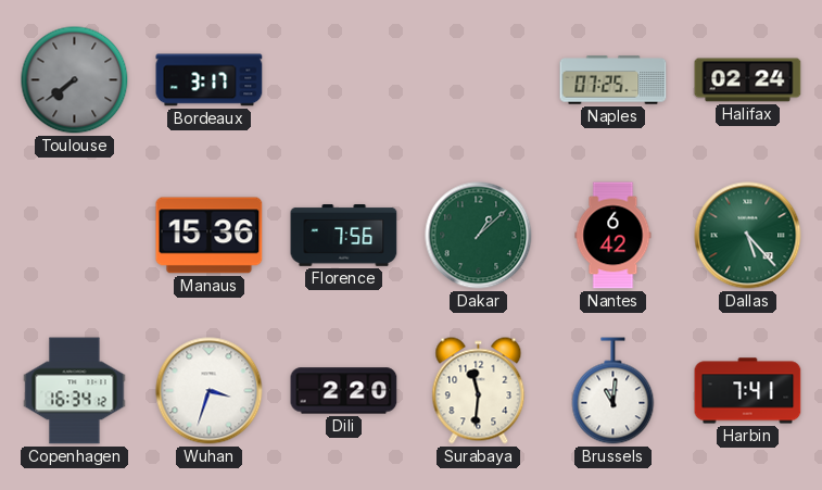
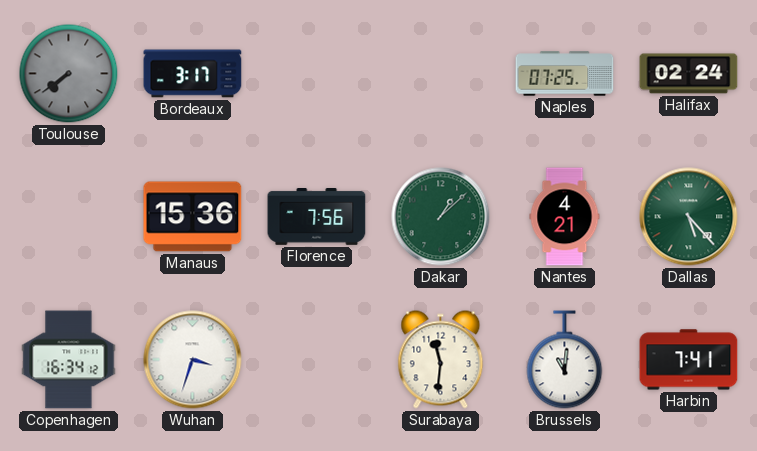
Nantes: 6:42 -> 4:21 (565, 217)
Dili: 2:20 -> none (344, 391)
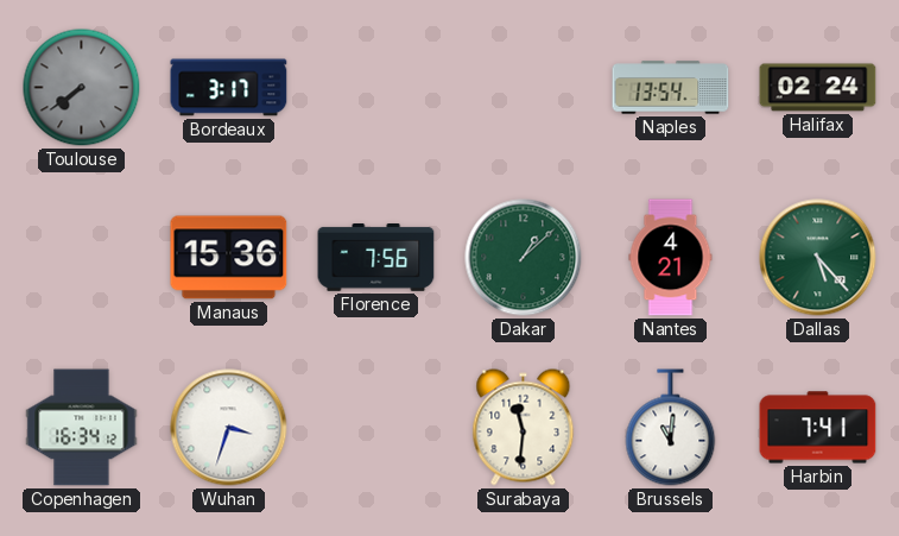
Naples: 07:25 -> 13:54 (671, 88)
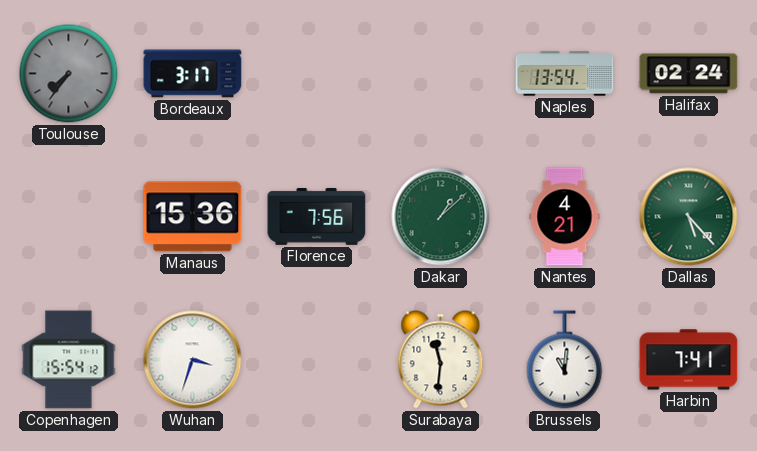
Toulouse: 7:39 -> 7:36 (69, 74)
Copenhagen: 16:34 -> 15:54 (69, 360)
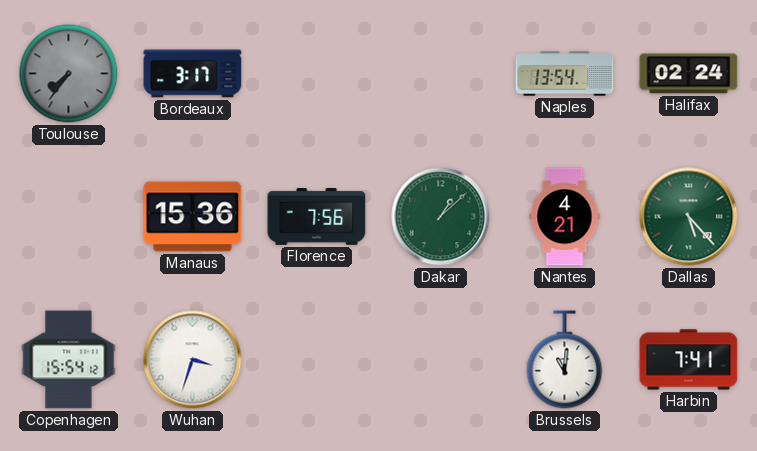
Surabaya: 11:31 -> none (441, 360)
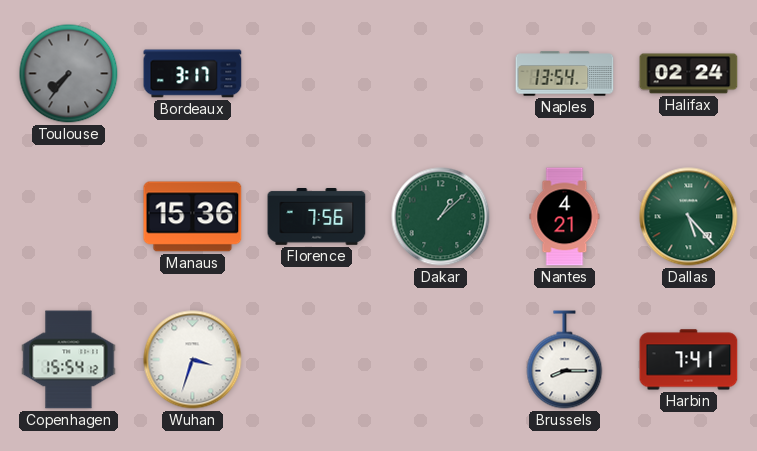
Brussels: 11:01 -> 8:15 (565, 360)
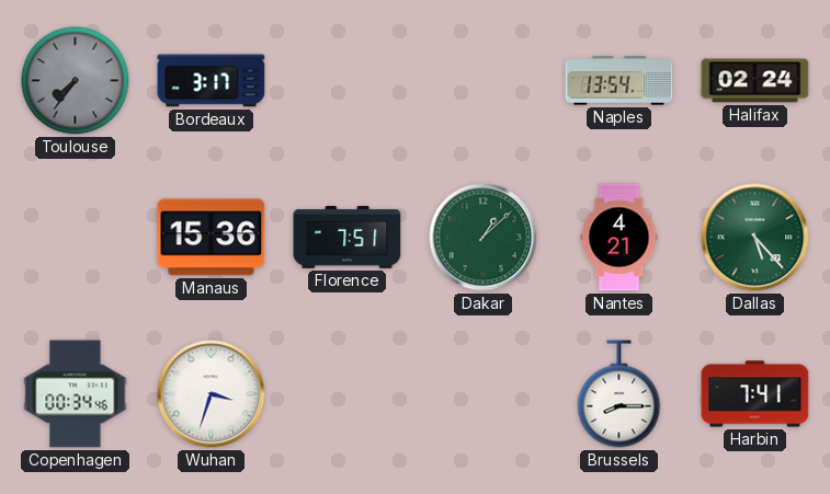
Florence: 7:56 -> 7:51 (348, 238)
Copenhagen: 15:54 -> 00:34 (76, 394)
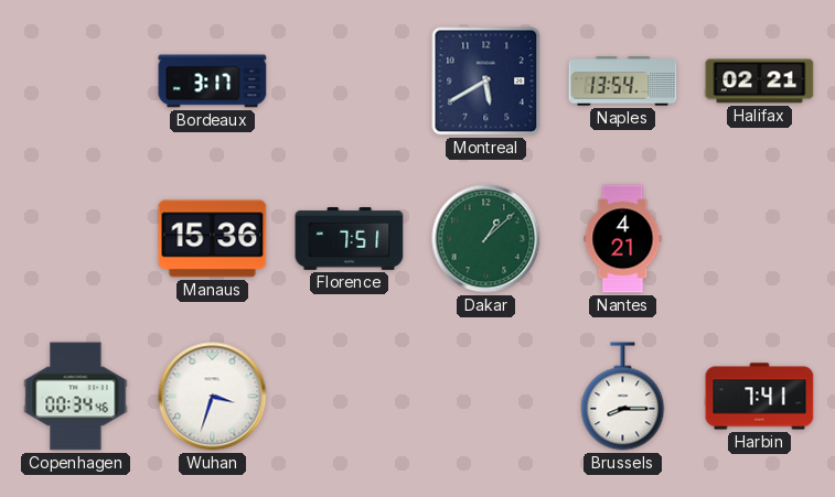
Toulouse: 7:36 -> none (76, 81)
Montreal: none -> 5:40 (486, 82)
Halifax: 02:24 -> 02:21 (760, 82)
Dallas: 5:23 -> none (755, 238)
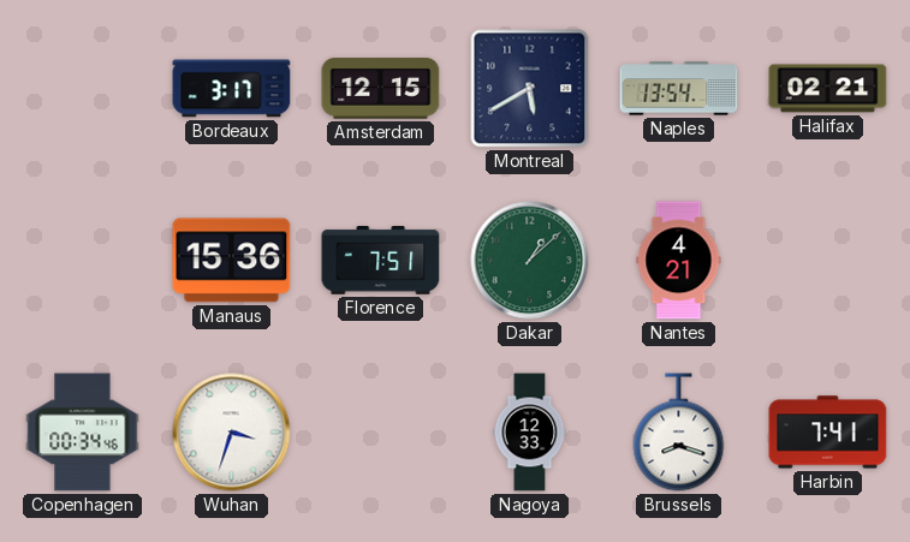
Amsterdam: none -> 12:15 (381, 89)
Nagoya: none -> 12:33 (530, 433)
Brussels: 8:15 -> 8:18 (679, 433)
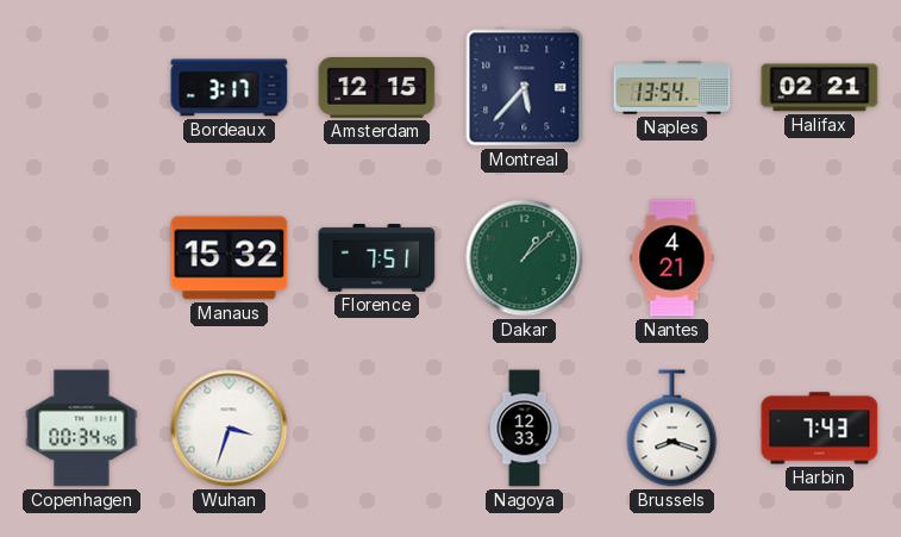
Montreal: 5:40 -> 5:37 (525, 88)
Manaus: 15:36 -> 15:32 (230, 258)
Harbin: 7:41 -> 7:43 (820, 429)
